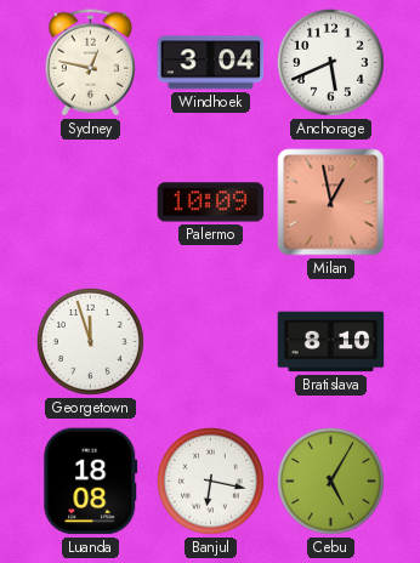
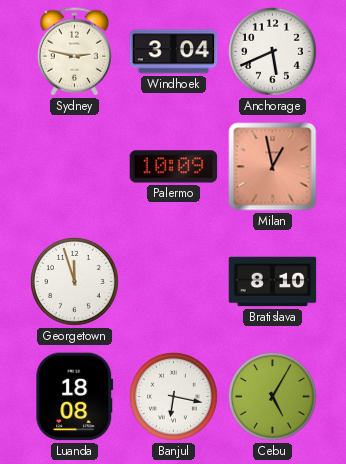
Sydney: 12:47 -> 2:47 (74, 52)
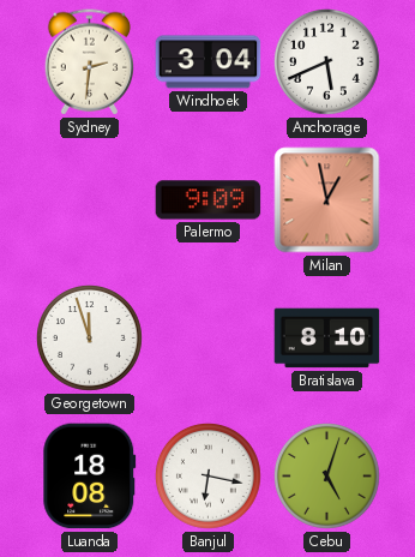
Sydney: 2:47 -> 2:31 (89, 62)
Palermo: 10:09 -> 9:09 (209, 200)
Cebu: 5:05 -> 5:03 (326, 475)
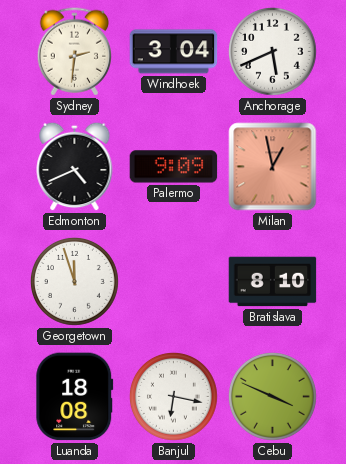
Edmonton: none -> 4:41 (75, 166)
Cebu: 5:03 -> 3:49 (272, 396)
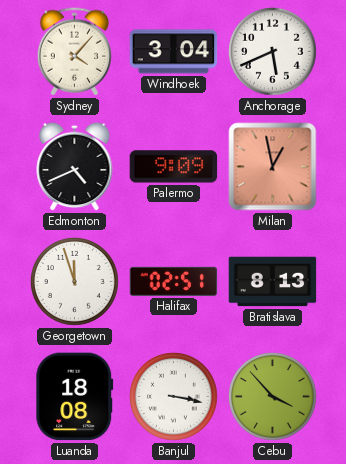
Sydney: 2:31 -> 4:07 (74, 52)
Halifax: none -> 02:51 (174, 281)
Bratislava: 8:10 -> 8:13 (273, 282)
Banjul: 6:17 -> 3:17 (173, 396)
Cebu: 3:49 -> 3:53 (272, 396)
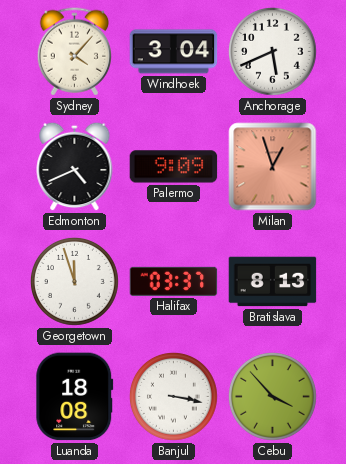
Milan: 12:58 -> 12:57 (273, 167)
Halifax: 02:51 -> 03:37 (174, 281)
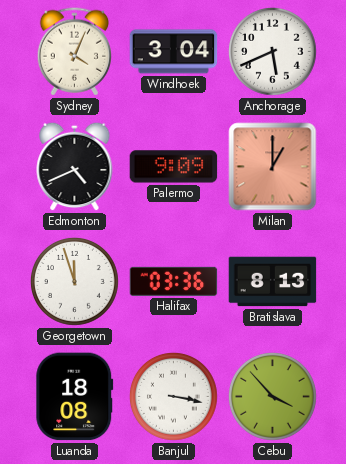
Sydney: 4:07 -> 4:04 (74, 52)
Milan: 12:57 -> 1:00 (273, 167)
Halifax: 03:37 -> 03:36 (174, 281)
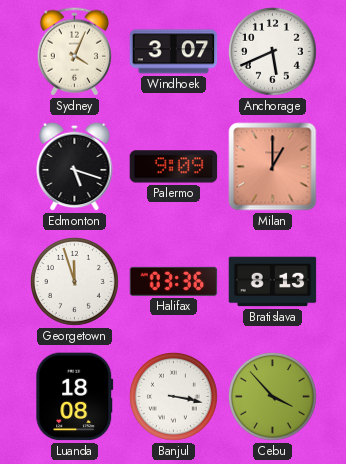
Windhoek: 3:04 -> 3:07 (174, 52)
Edmonton: 4:41 -> 5:18 (75, 166)
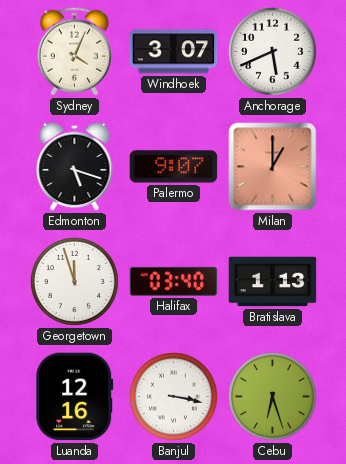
Palermo: 9:09 -> 9:07 (174, 167)
Halifax: 03:36 -> 03:40 (174, 281)
Bratislava: 8:13 -> 1:13 (273, 282)
Luanda: 18:08 -> 12:16 (75, 397)
Cebu: 3:53 -> 6:27 (272, 396)
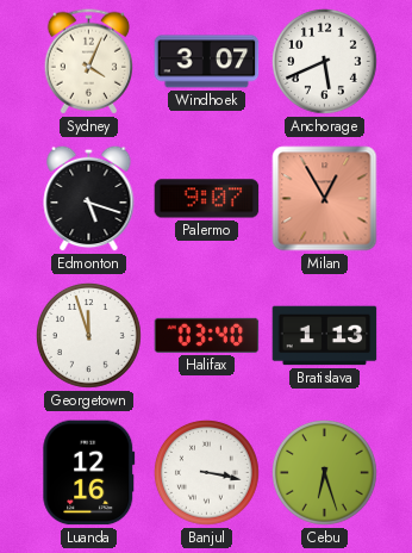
Milan: 1:00 -> 12:55 (325, 199)
